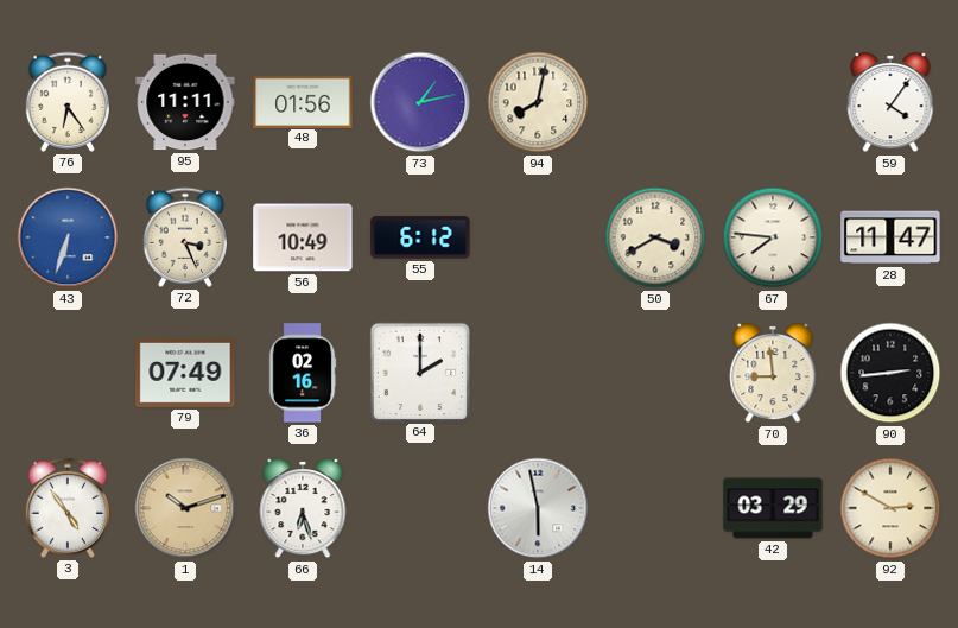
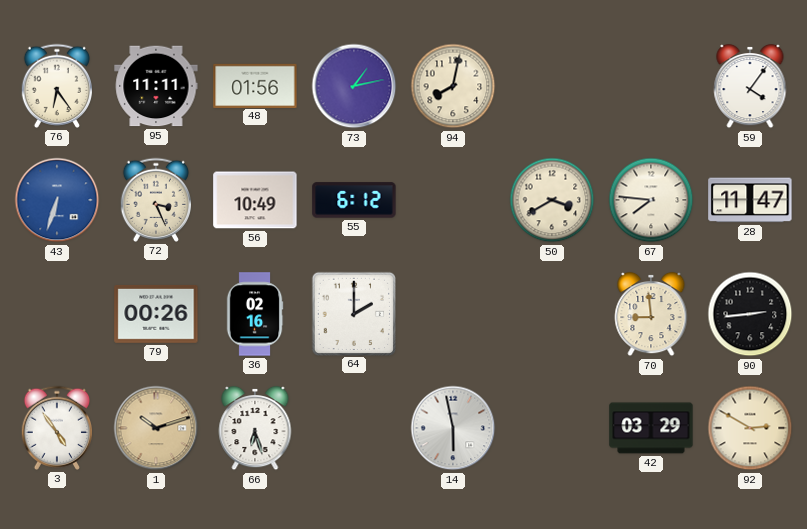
79: 07:49 -> 00:26 (156, 314)
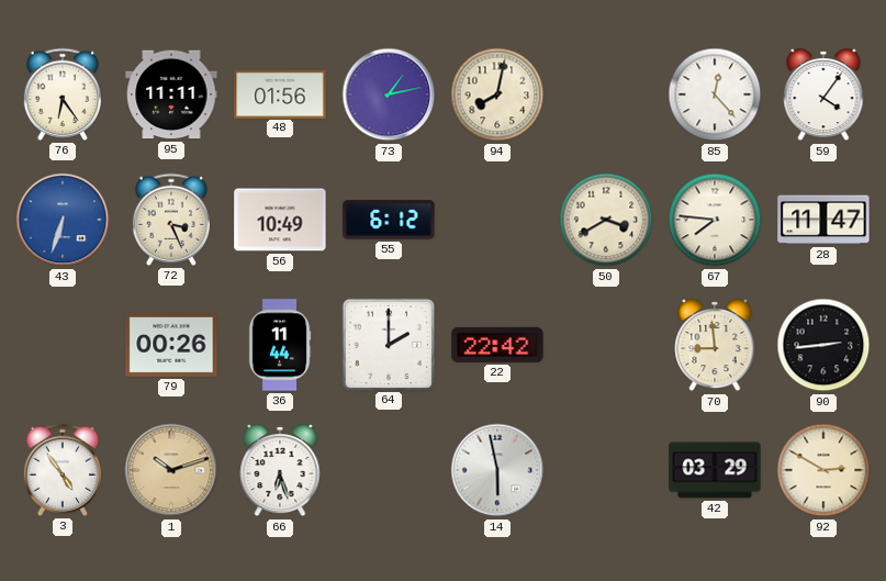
85: none -> 12:23 (715, 94)
36: 02:16 -> 11:44 (280, 345)
22: none -> 22:42 (497, 345)
